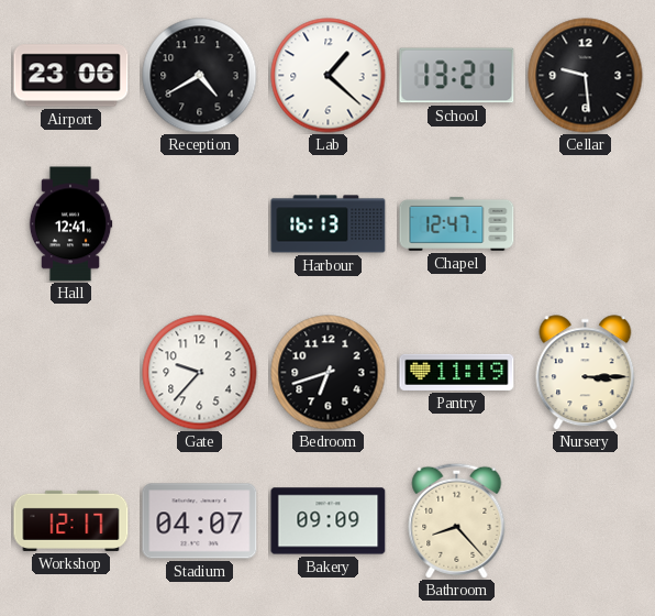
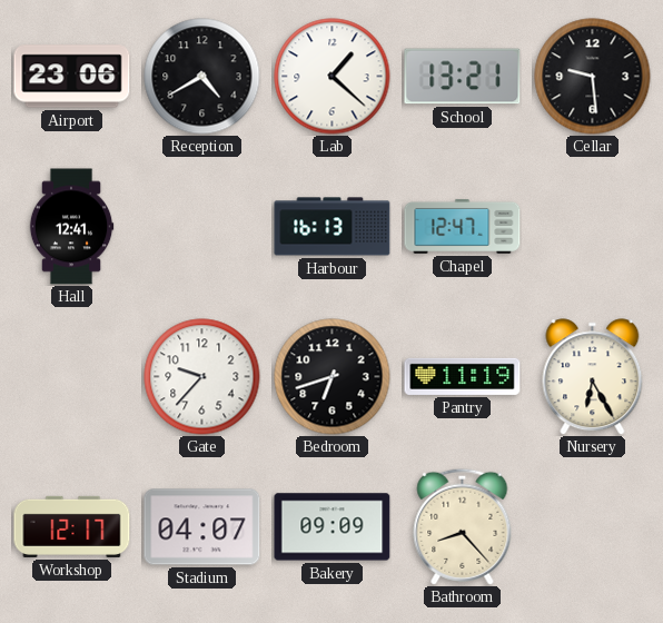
Nursery: 3:15 -> 6:25 (593, 377)
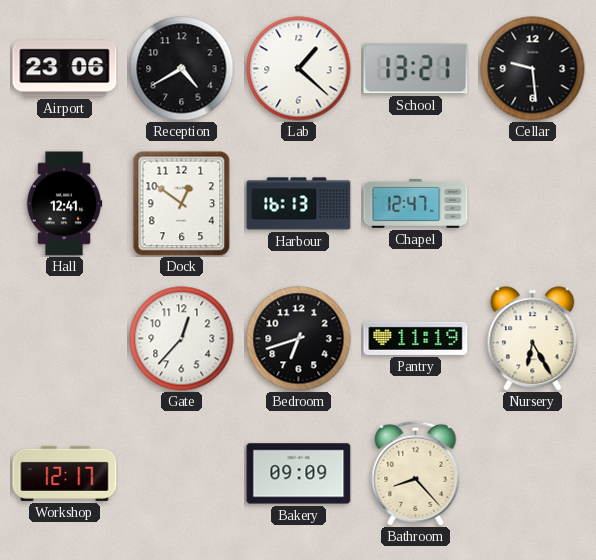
Dock: none -> 12:51 (182, 204)
Gate: 9:37 -> 12:37 (182, 339)
Stadium: 04:07 -> none (202, 527)
